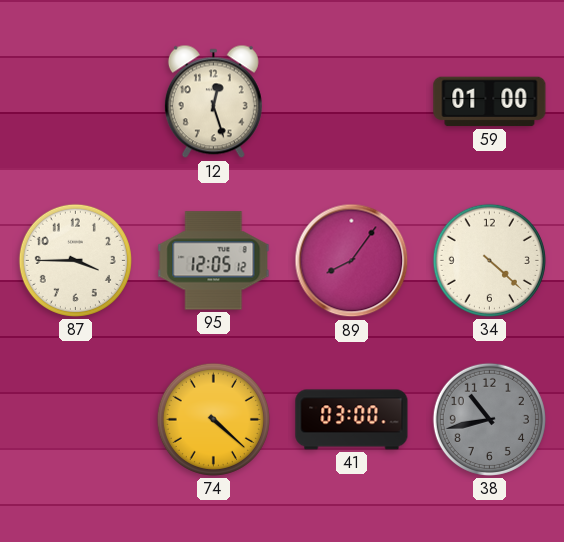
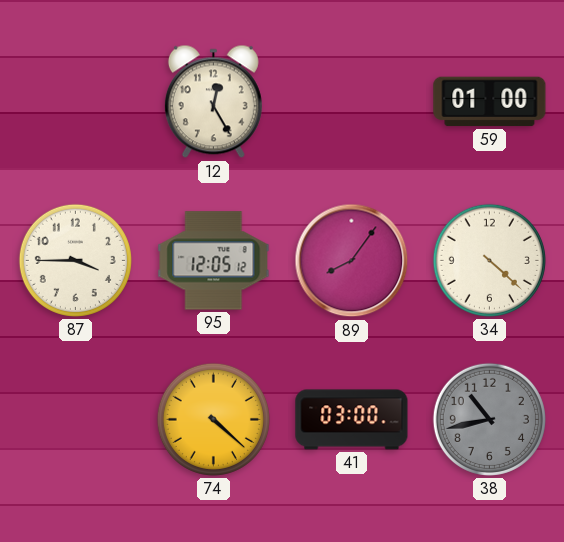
12: 12:27 -> 12:25 (213, 102)
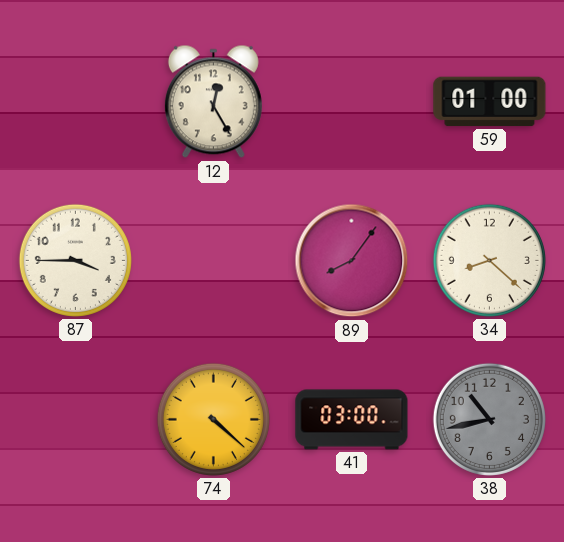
95: 12:05 -> none (214, 261)
34: 4:22 -> 8:22 (489, 260)
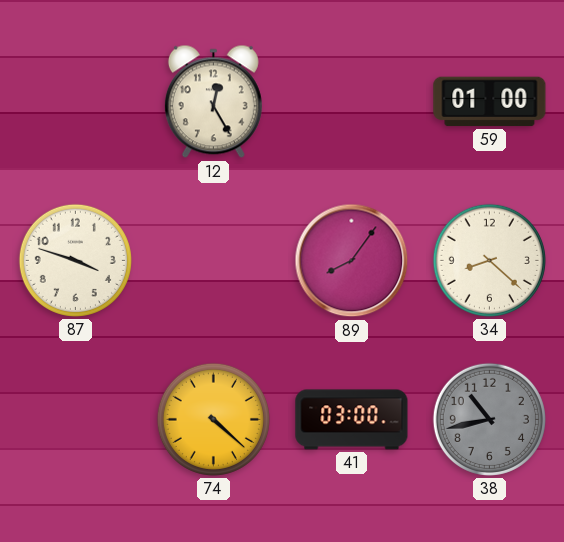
87: 3:45 -> 3:48 (75, 260)
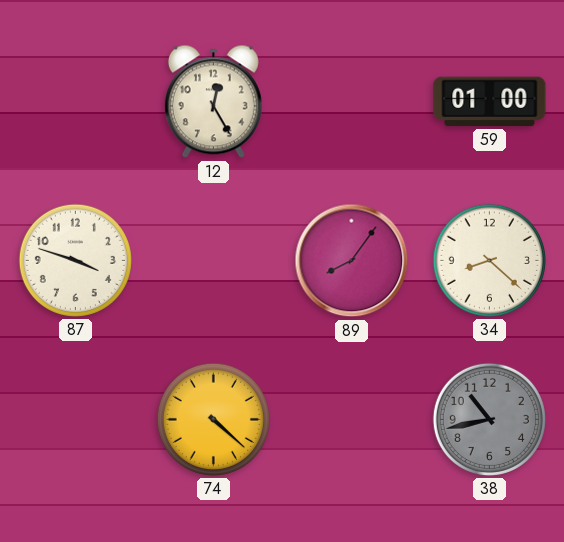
41: 03:00 -> none (352, 420)
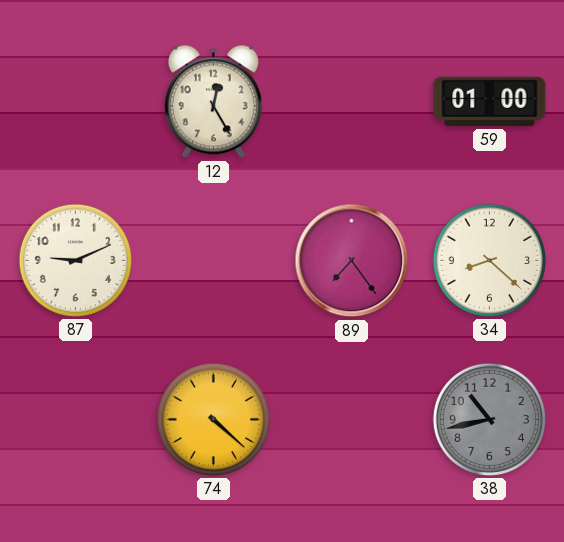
87: 3:48 -> 9:11 (75, 260)
89: 8:06 -> 7:24 (352, 261)
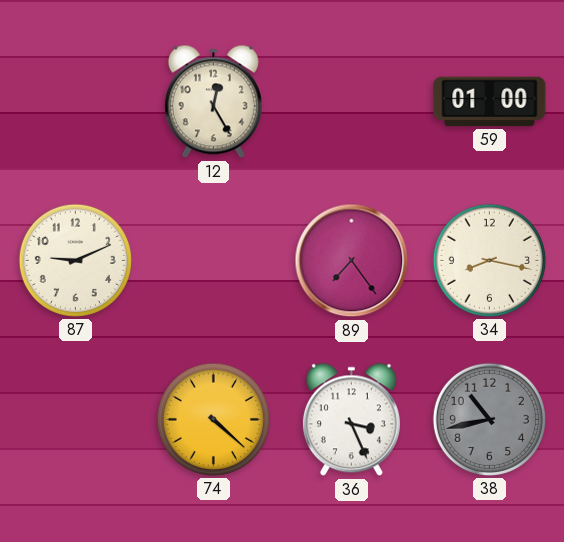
34: 8:22 -> 8:17 (489, 260)
36: none -> 3:26 (351, 420)
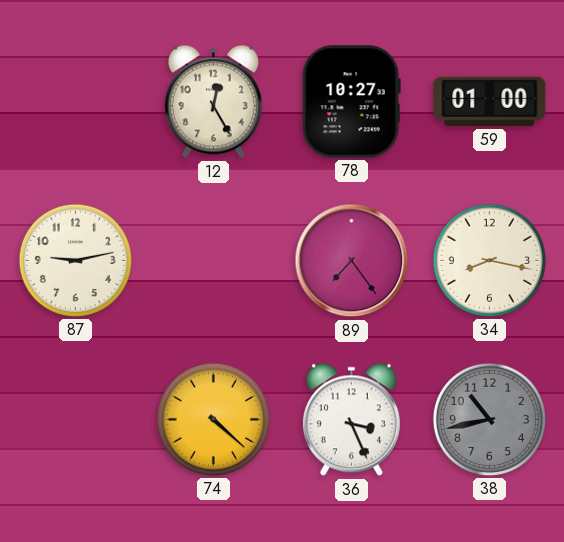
78: none -> 10:27 (351, 102)
87: 9:11 -> 9:13 (75, 260)
